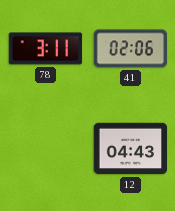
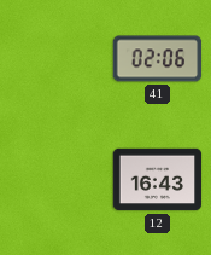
78: 3:11 -> none (46, 49)
12: 04:43 -> 16:43 (158, 180)
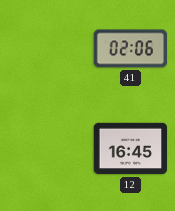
12: 16:43 -> 16:45 (131, 149)
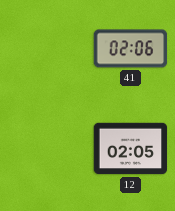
12: 16:45 -> 02:05 (131, 149)
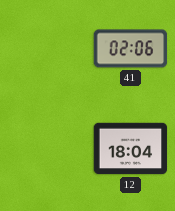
12: 02:05 -> 18:04 (131, 149)
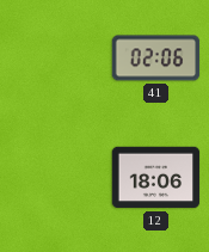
12: 18:04 -> 18:06 (156, 178)
